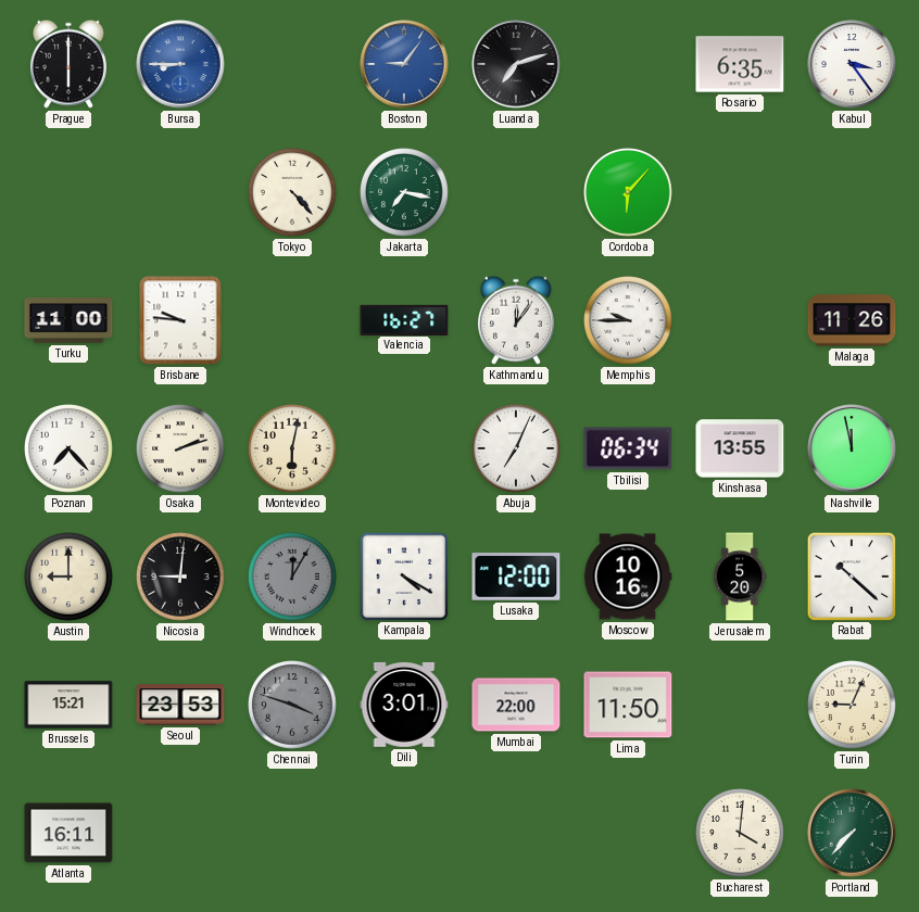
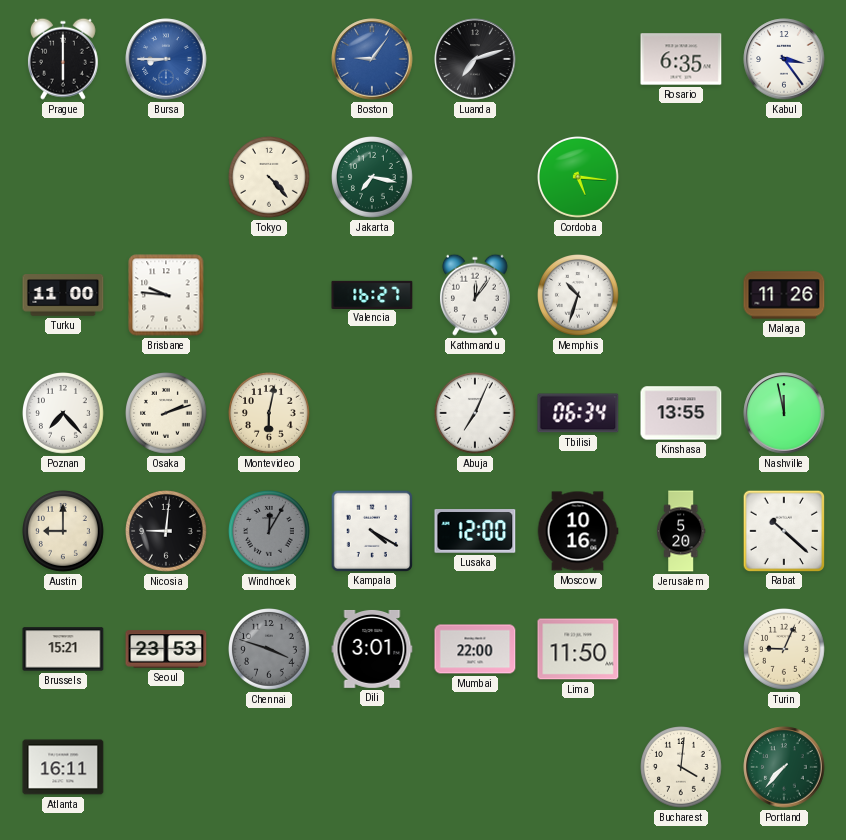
Cordoba: 6:07 -> 5:16 (579, 178)
Memphis: 9:45 -> 10:33 (579, 296)
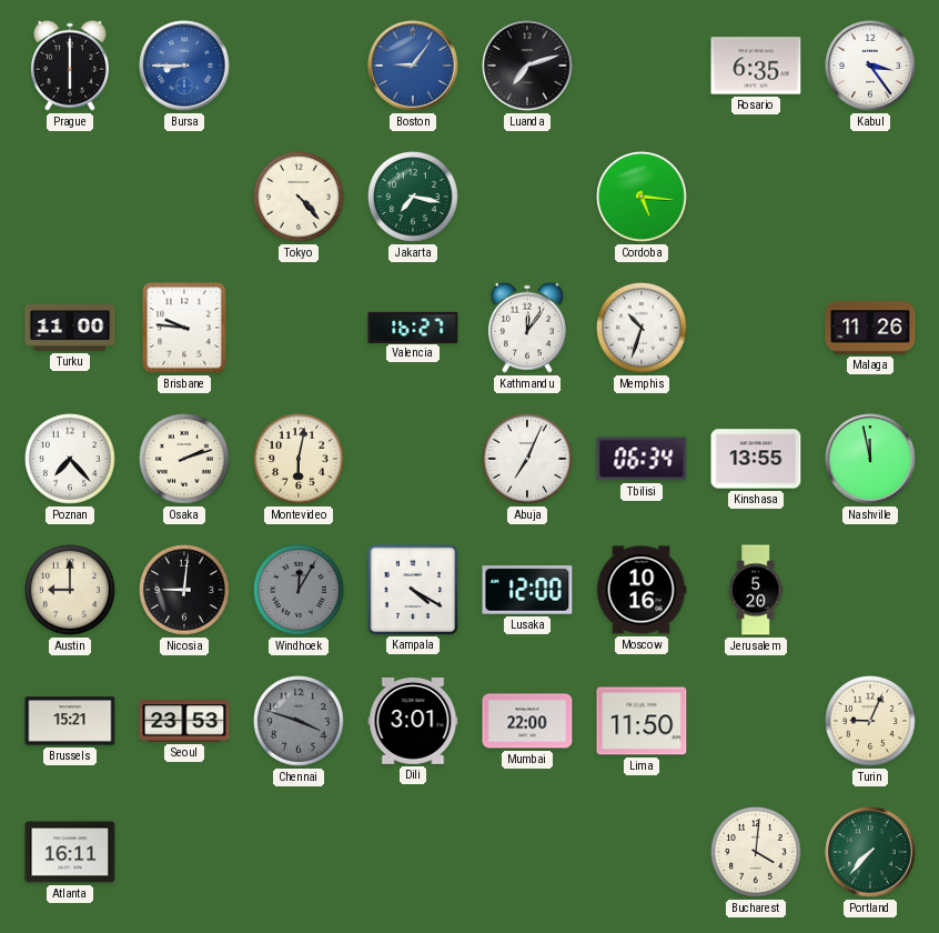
Rabat: 10:22 -> none (783, 530)
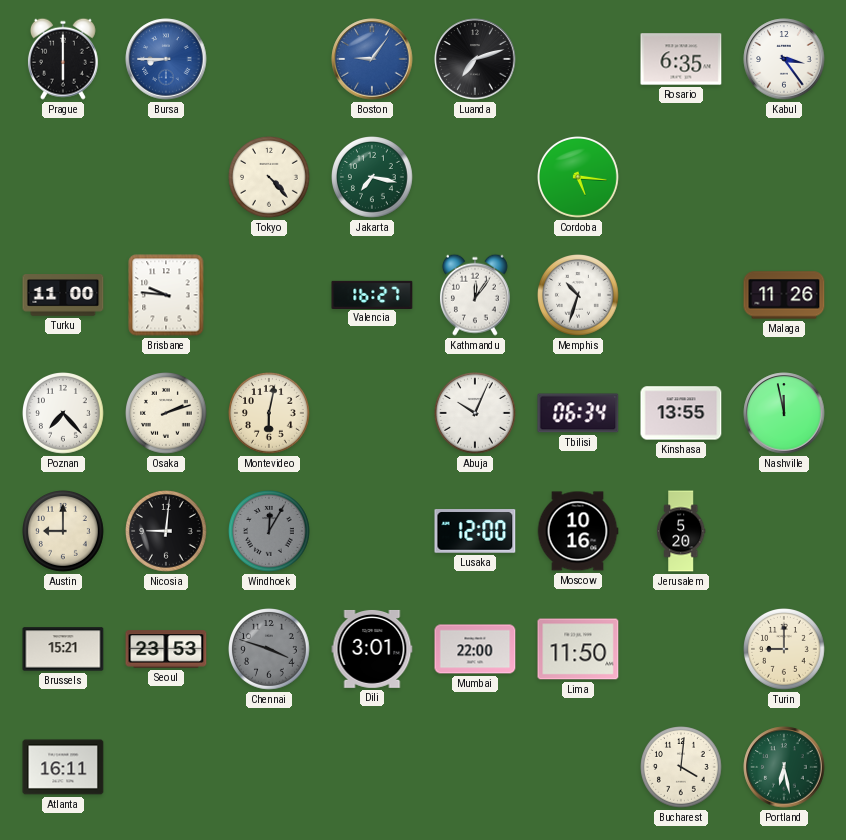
Abuja: 7:04 -> 10:04 (476, 414)
Kampala: 4:20 -> none (412, 589)
Turin: 9:04 -> 9:00 (785, 650)
Portland: 7:37 -> 6:28 (784, 767)
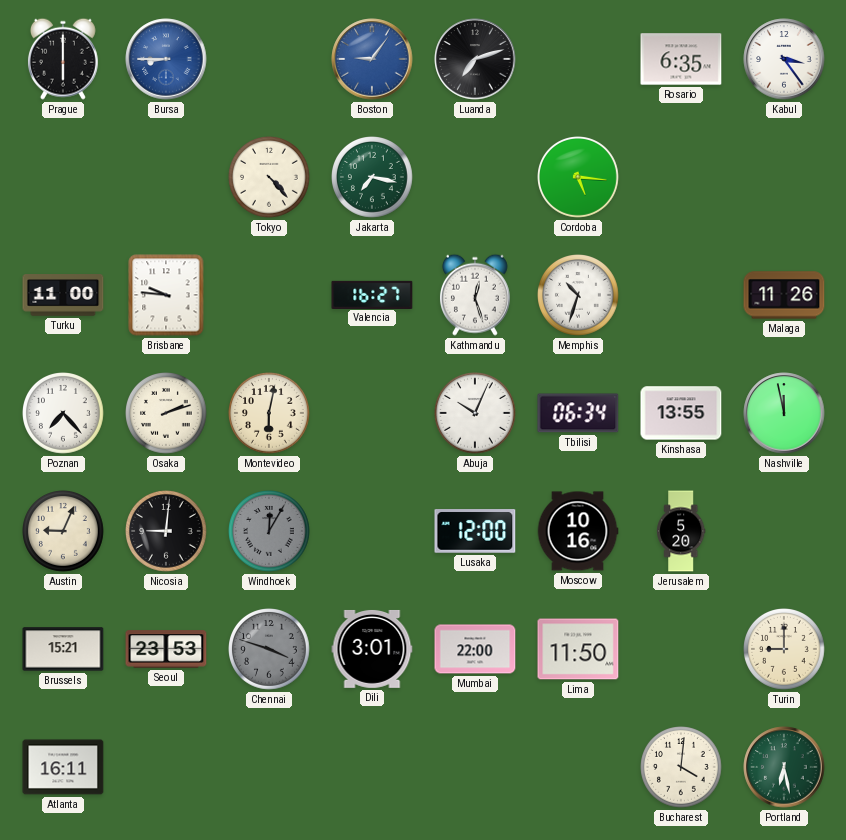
Kathmandu: 12:06 -> 12:27 (475, 295)
Austin: 9:00 -> 9:04 (64, 532)
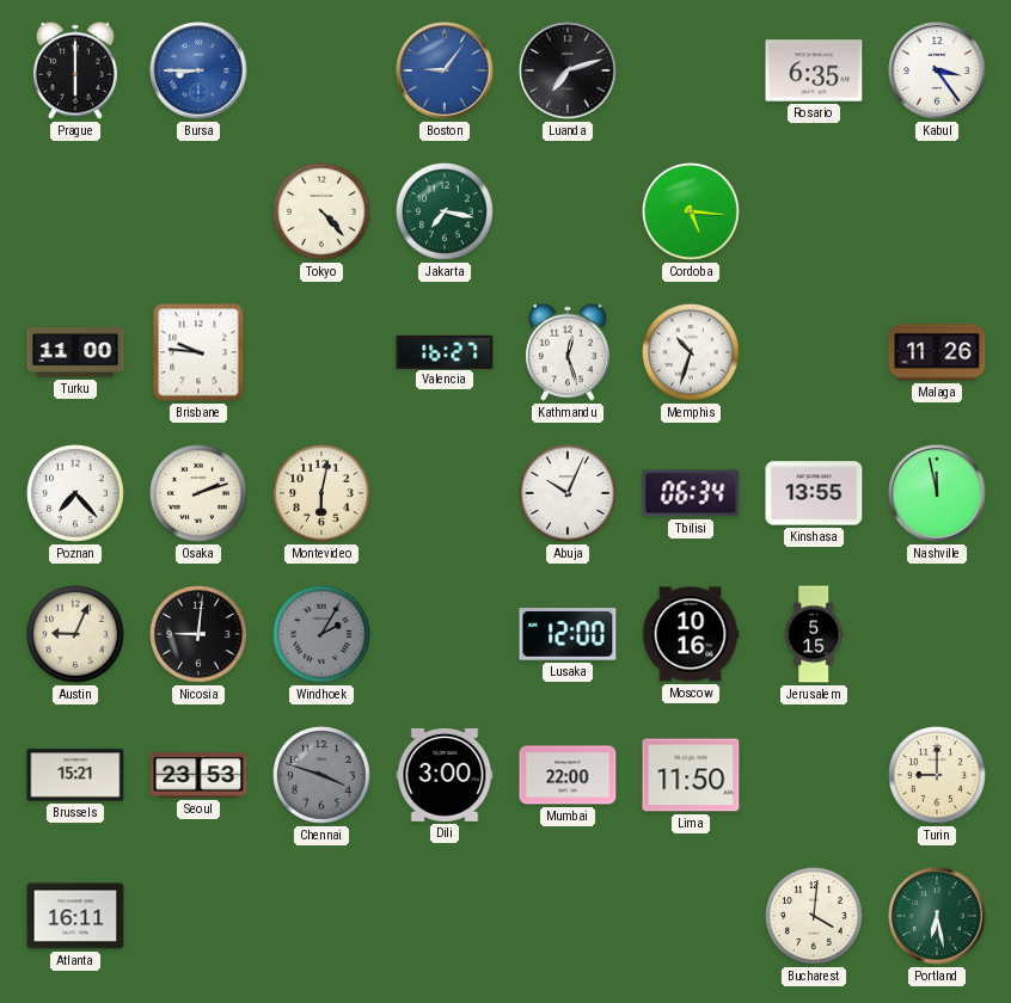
Windhoek: 12:05 -> 2:05 (323, 635)
Jerusalem: 5:20 -> 5:15 (814, 634)
Dili: 3:01 -> 3:00 (445, 775)
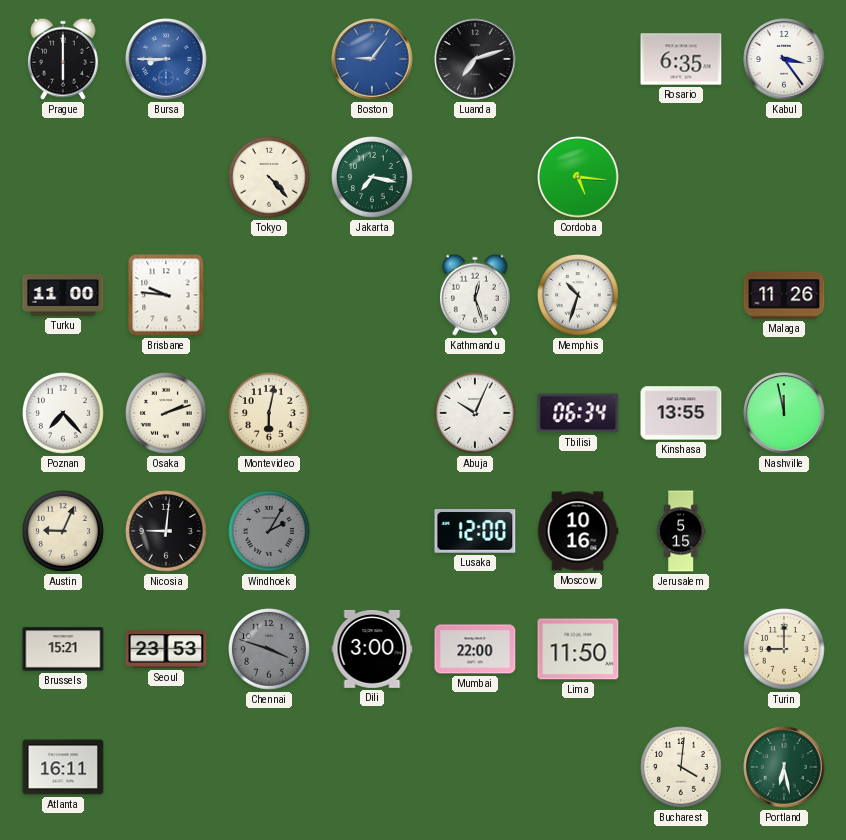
Valencia: 16:27 -> none (445, 351)
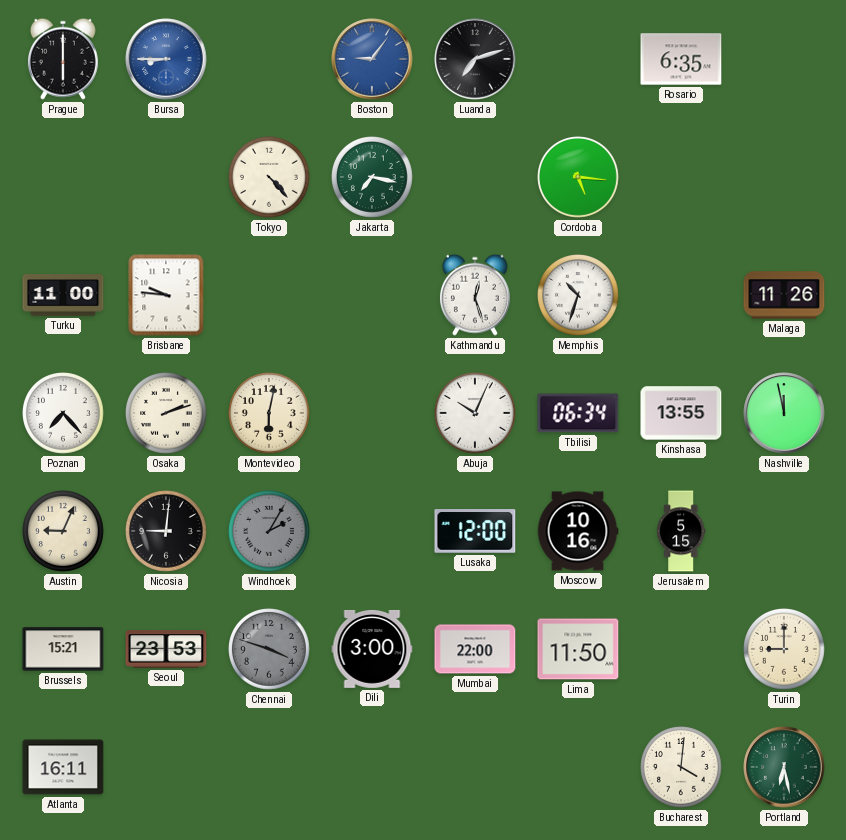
Kabul: 3:24 -> none (784, 59)
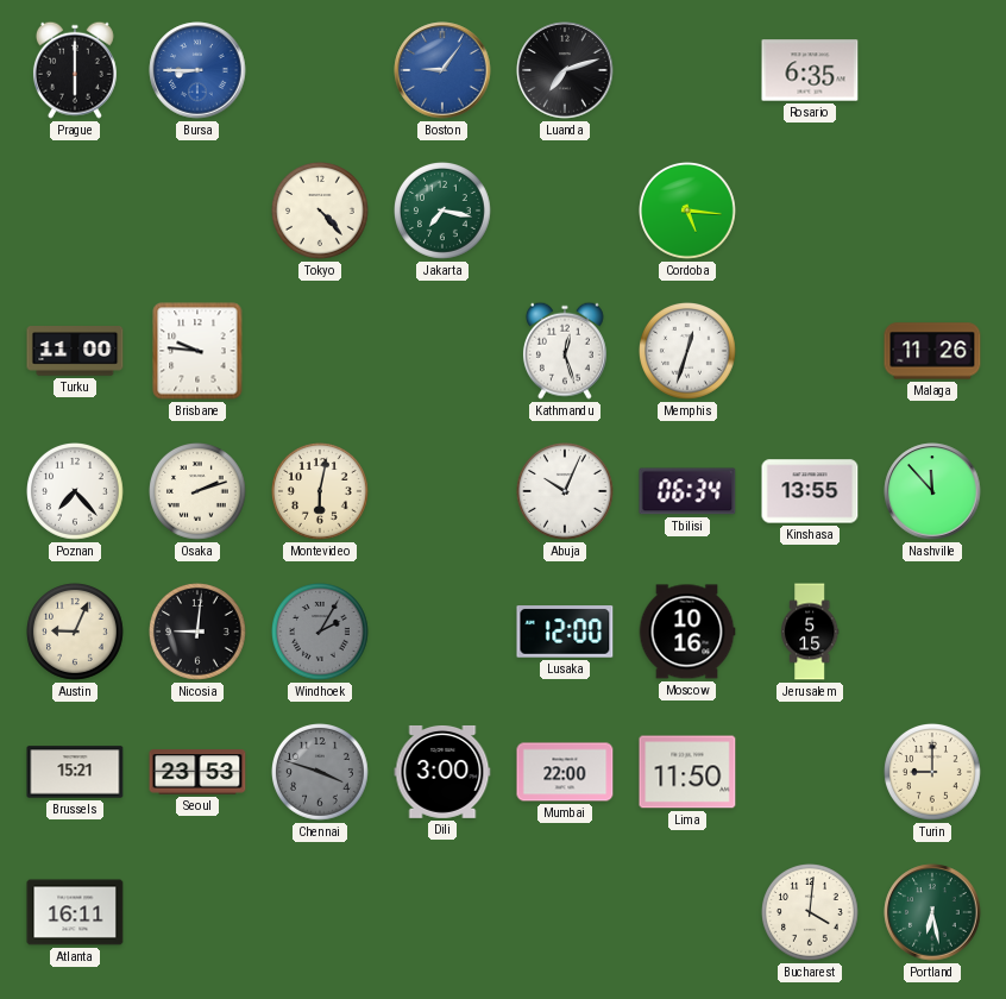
Memphis: 10:33 -> 12:33 (689, 352)
Nashville: 11:58 -> 11:53 (932, 491)
